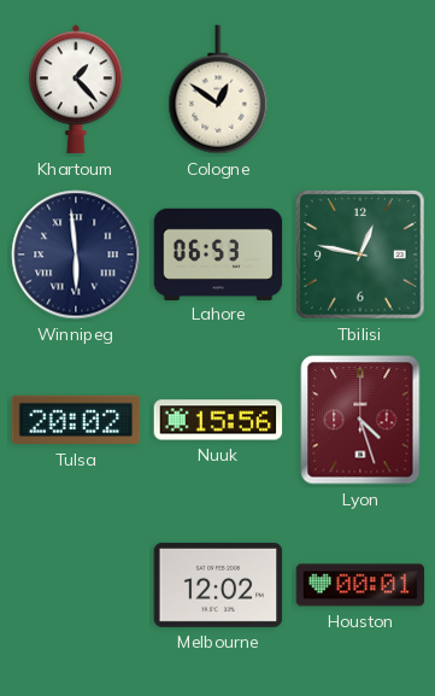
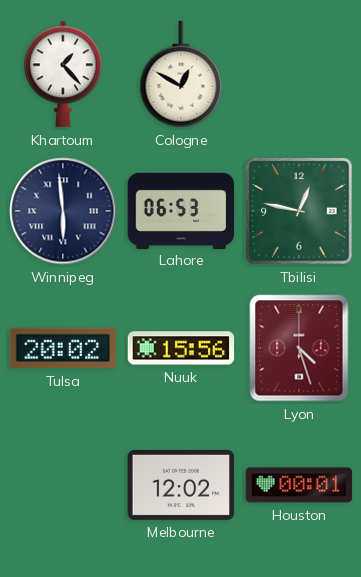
Cologne: 12:51 -> 12:50 (181, 74)
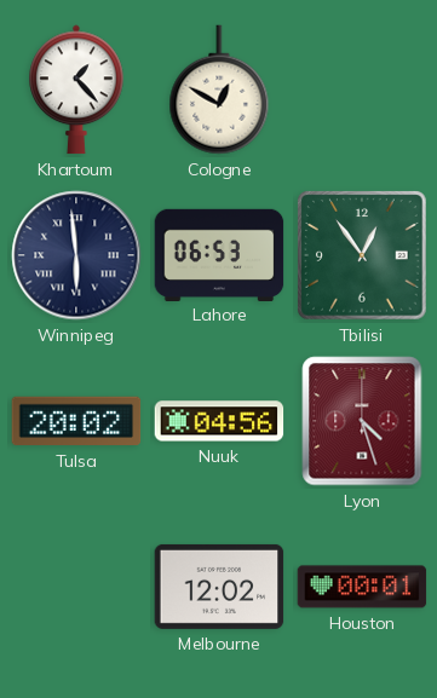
Tbilisi: 12:47 -> 12:54 (363, 256)
Nuuk: 15:56 -> 04:56 (219, 421)
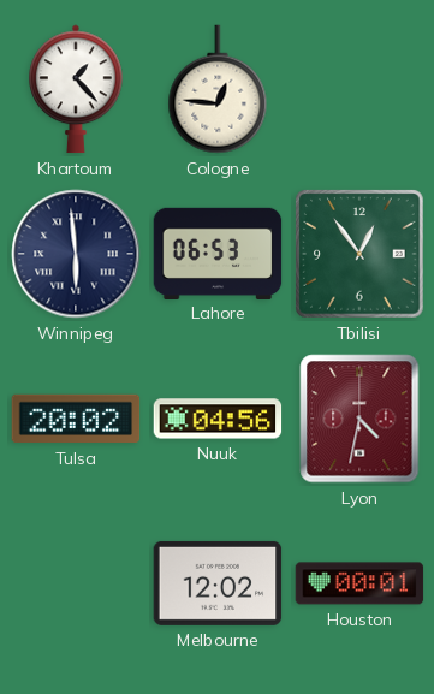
Cologne: 12:50 -> 12:46 (218, 89)
Lyon: 4:27 -> 4:32 (359, 419)
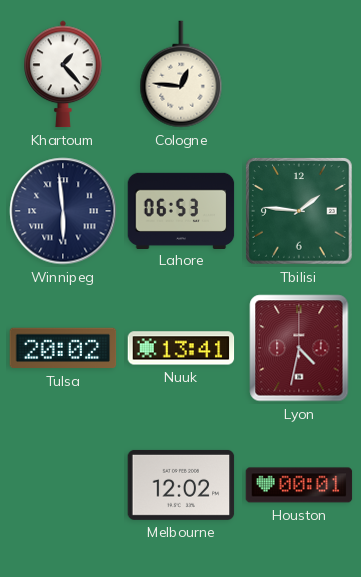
Tbilisi: 12:54 -> 1:46 (300, 212)
Nuuk: 04:56 -> 13:41 (181, 348)
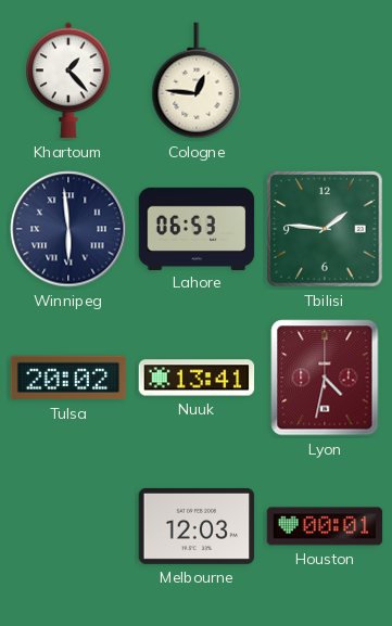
Melbourne: 12:02 -> 12:03 (197, 526)
